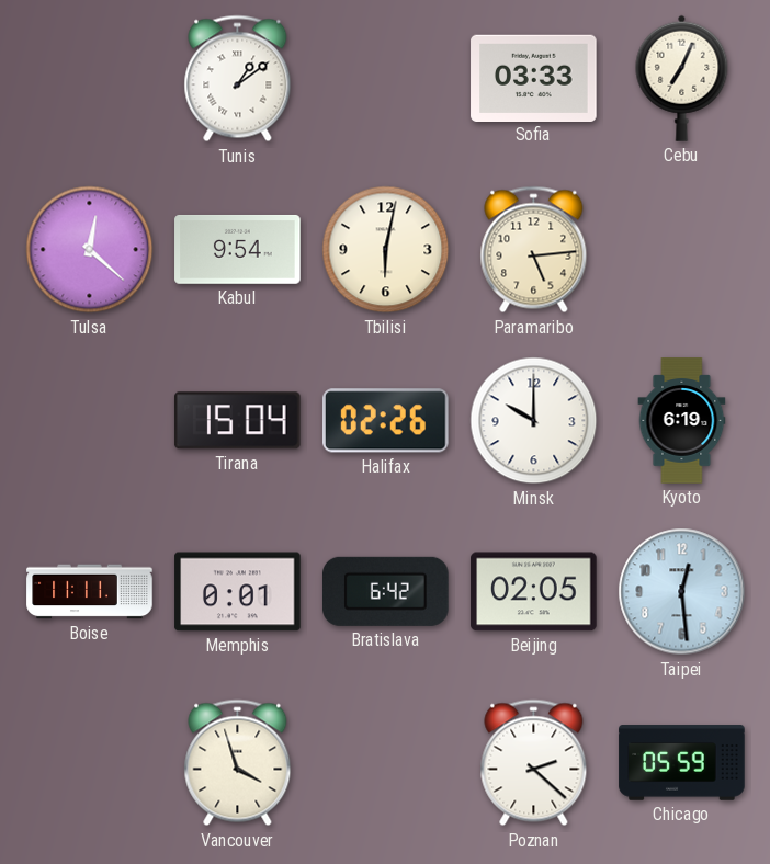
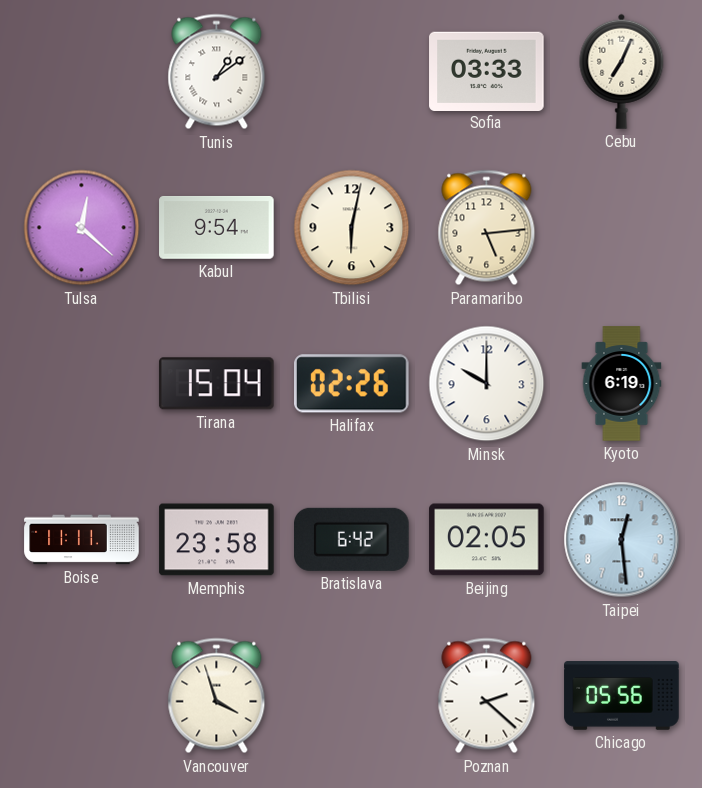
Memphis: 0:01 -> 23:58 (217, 540)
Chicago: 05:59 -> 05:56 (622, 696)
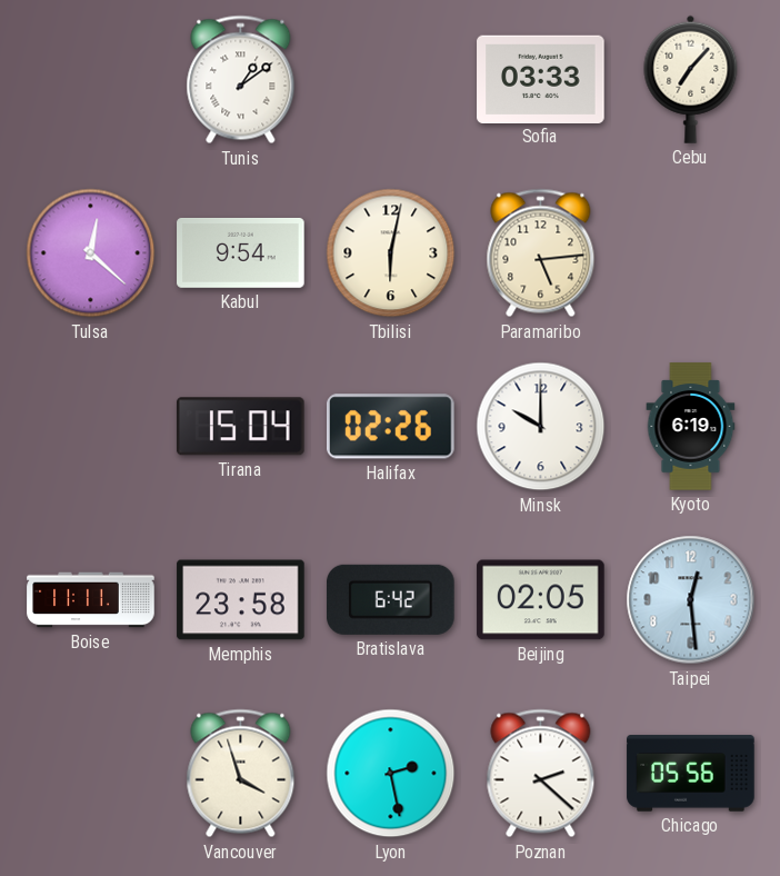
Cebu: 7:04 -> 7:07 (691, 79)
Lyon: none -> 2:28 (391, 774)
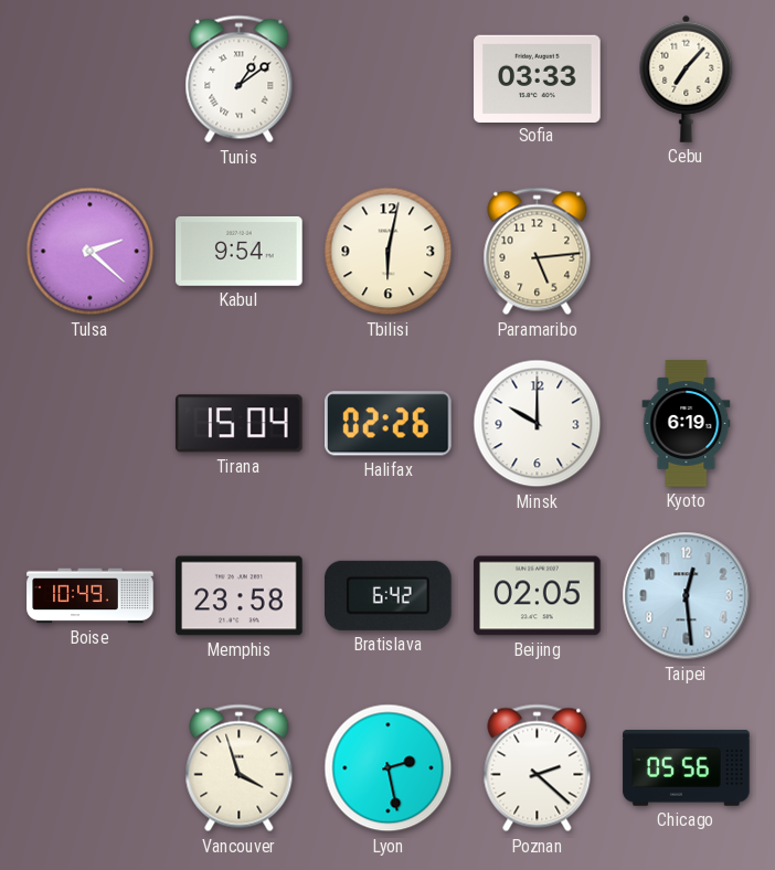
Tulsa: 12:22 -> 2:22 (91, 252)
Boise: 11:11 -> 10:49 (91, 596)
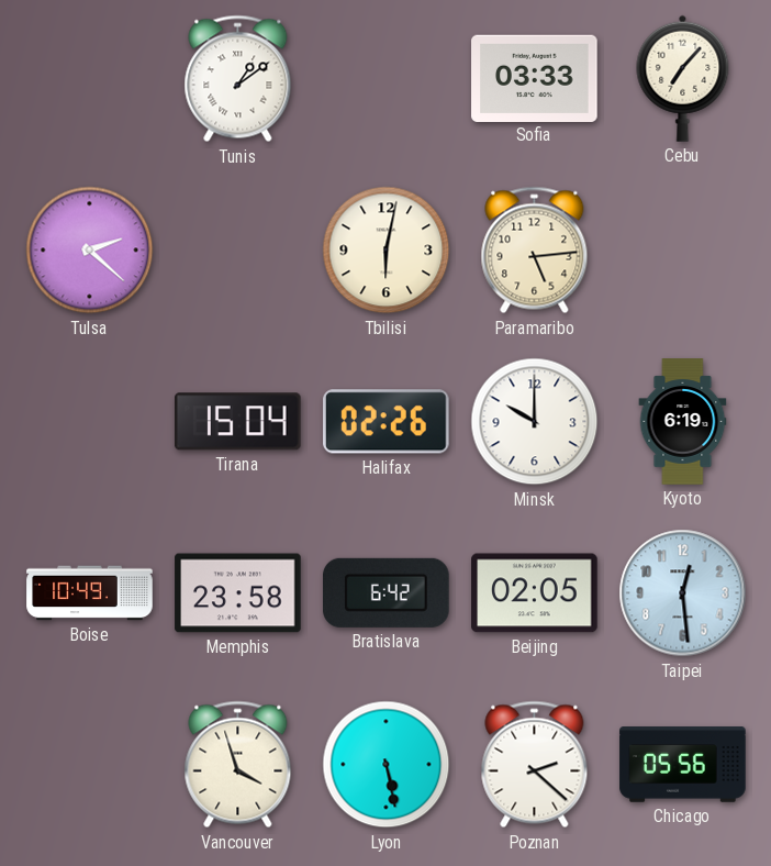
Kabul: 9:54 -> none (240, 251)
Lyon: 2:28 -> 5:28 (387, 765)
